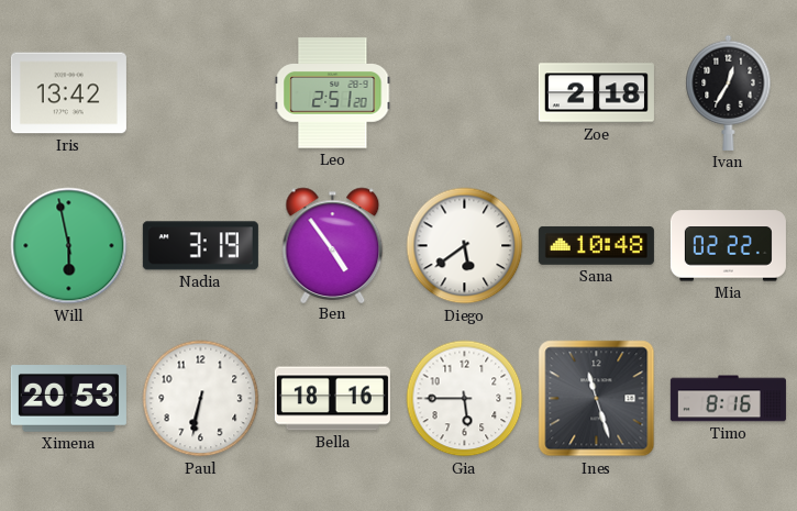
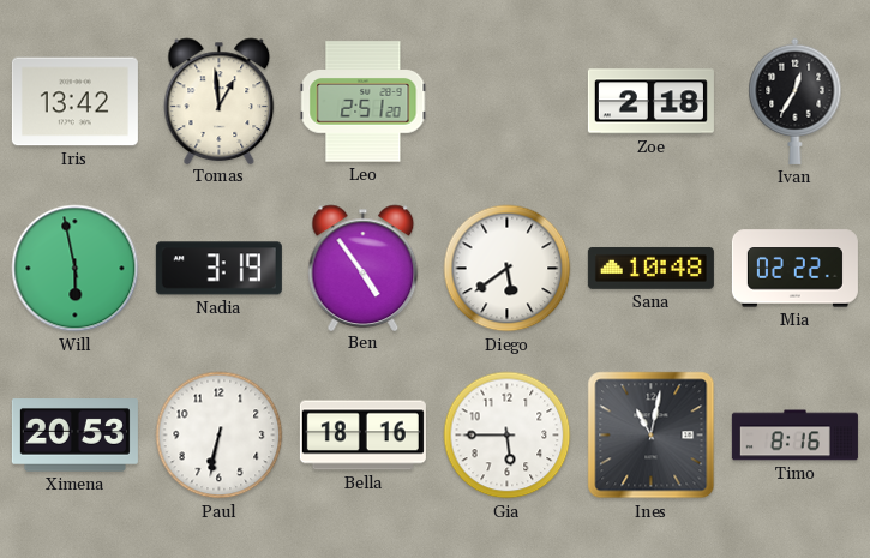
Tomas: none -> 12:59 (220, 101)
Ines: 11:27 -> 11:02 (652, 436)
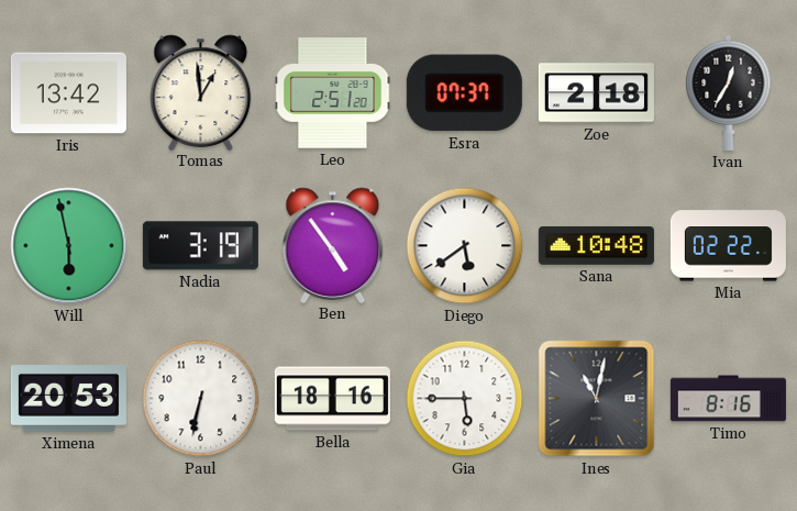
Esra: none -> 07:37 (464, 93)
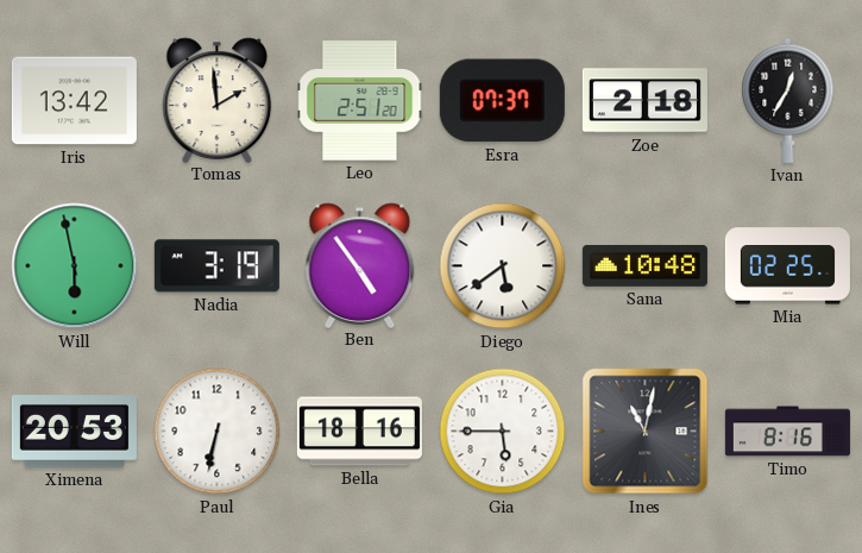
Tomas: 12:59 -> 1:59 (218, 100)
Mia: 02:22 -> 02:25 (787, 266)
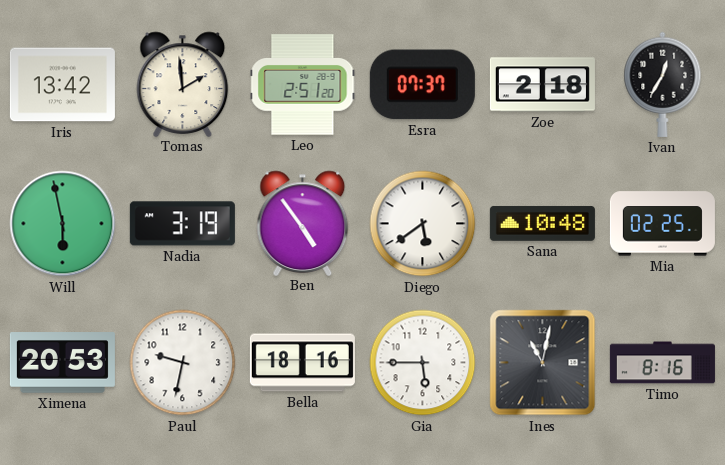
Paul: 6:32 -> 9:32 (183, 363)
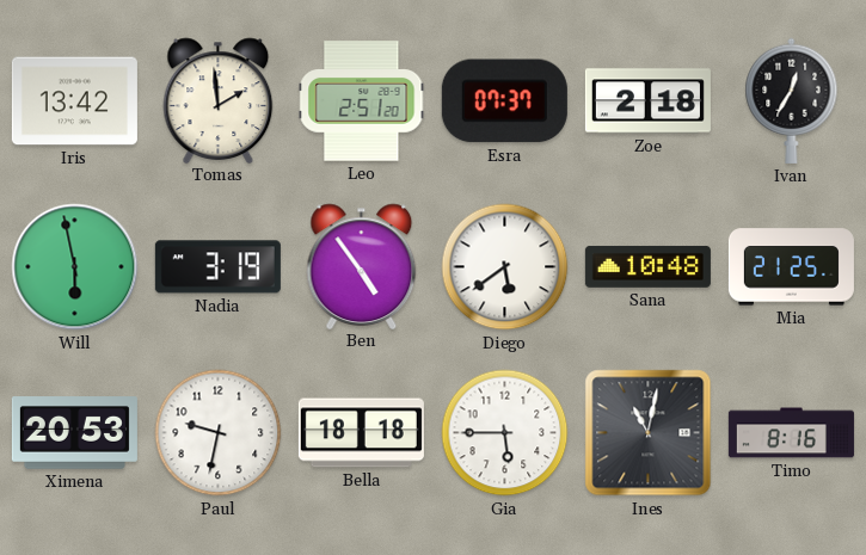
Mia: 02:25 -> 21:25 (791, 267)
Bella: 18:16 -> 18:18 (361, 433)
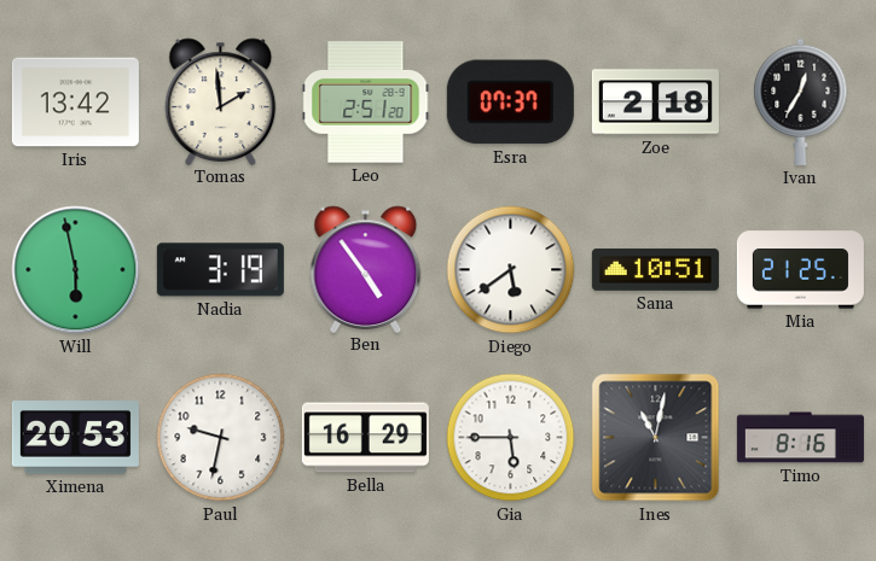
Sana: 10:48 -> 10:51 (655, 269)
Bella: 18:18 -> 16:29 (365, 438)
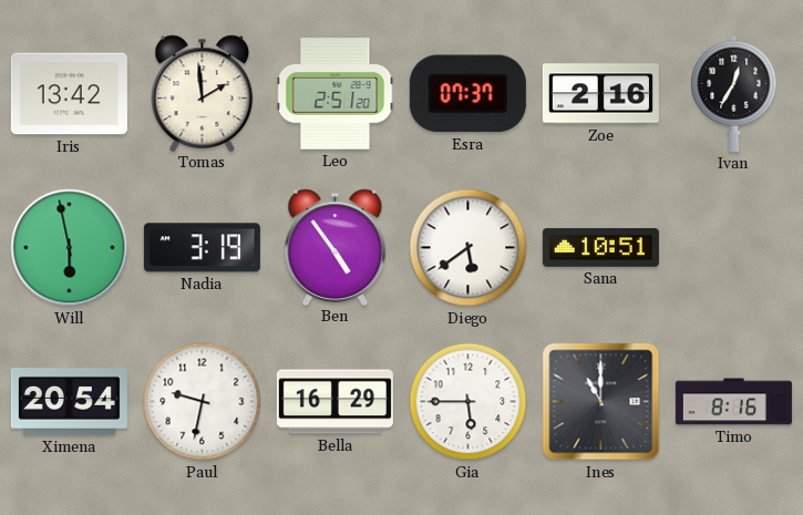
Zoe: 2:18 -> 2:16 (600, 94)
Mia: 21:25 -> none (800, 270)
Ximena: 20:53 -> 20:54 (69, 402)
Ines: 11:02 -> 11:00 (601, 402)
